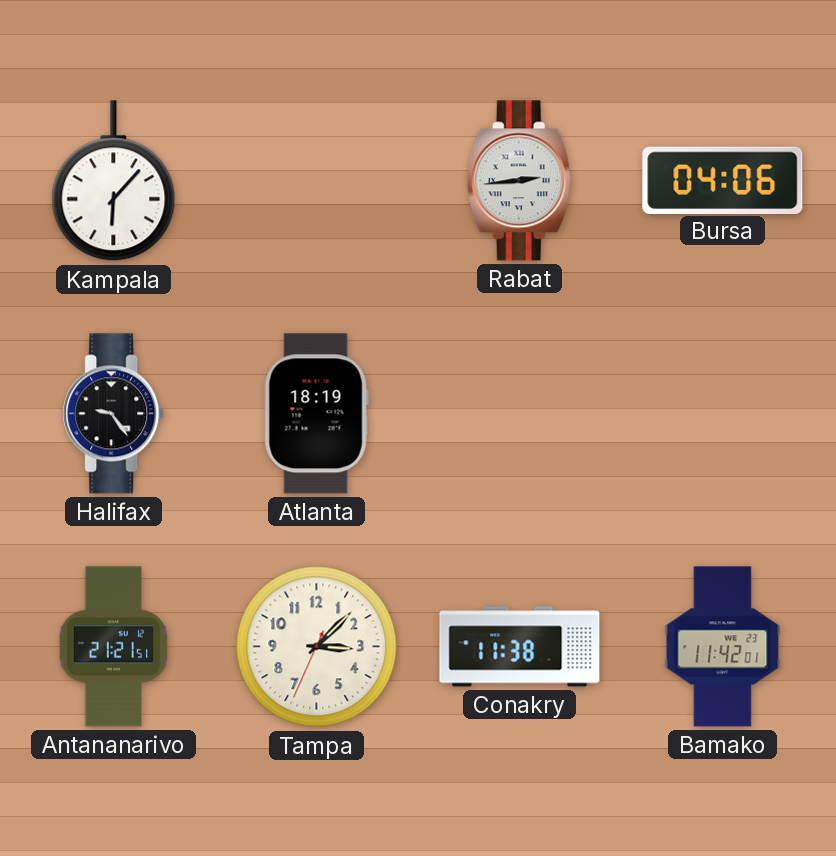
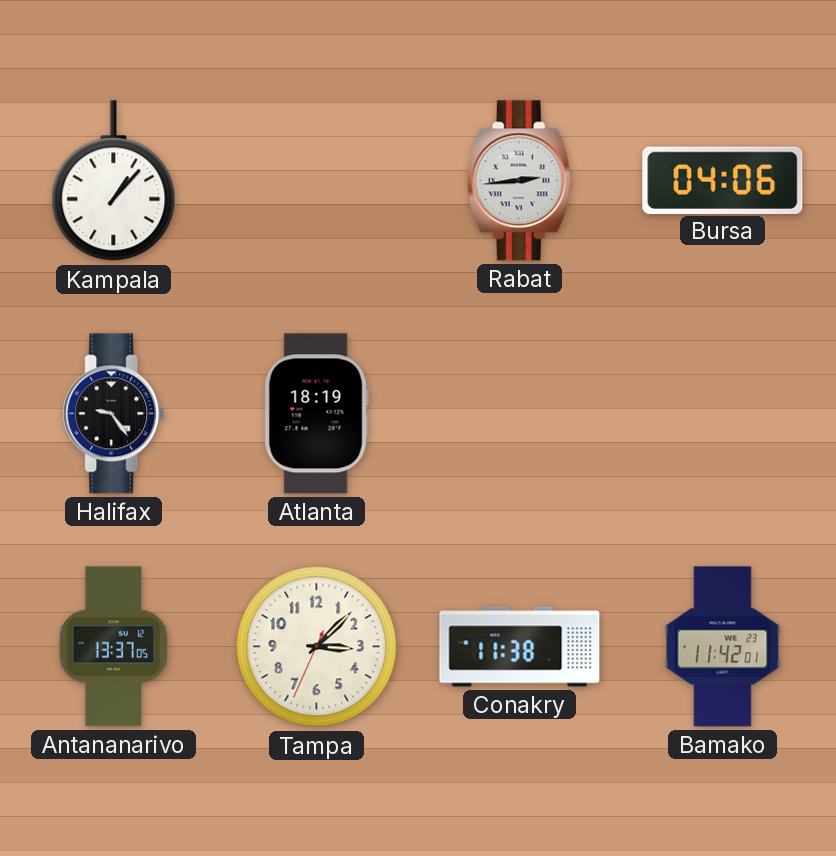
Kampala: 6:07 -> 1:07 (114, 181)
Antananarivo: 21:21 -> 13:37 (114, 647)
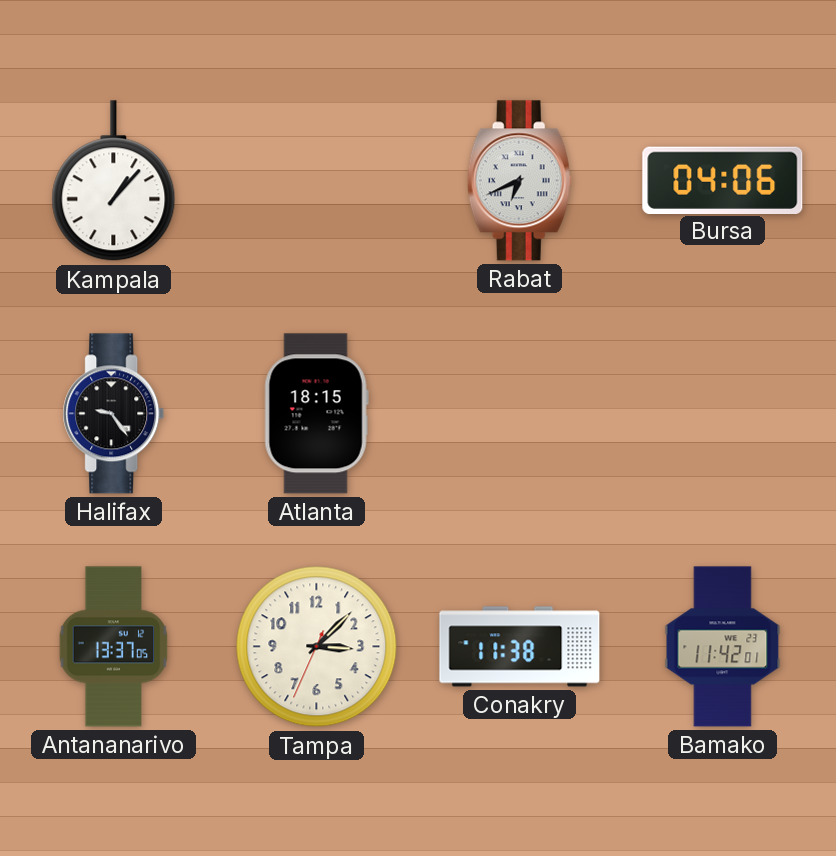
Rabat: 2:44 -> 6:41 (519, 181)
Atlanta: 18:19 -> 18:15 (316, 414)
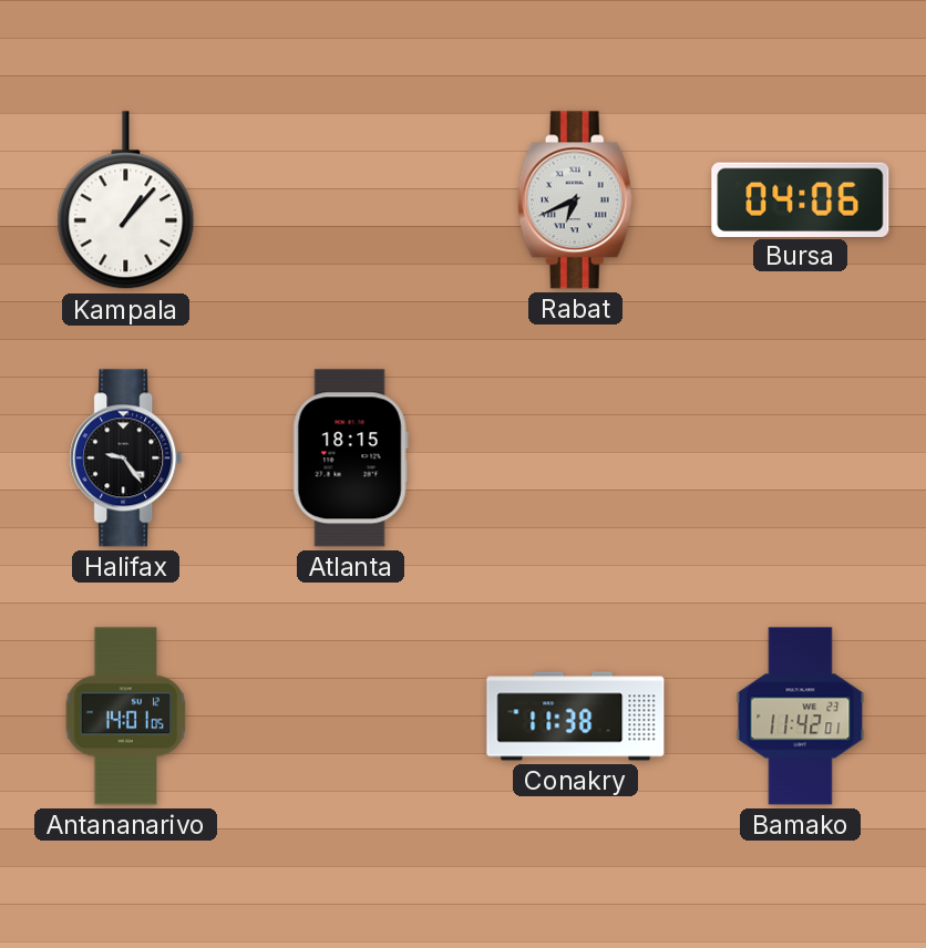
Antananarivo: 13:37 -> 14:01 (126, 717)
Tampa: 3:07 -> none (317, 647)
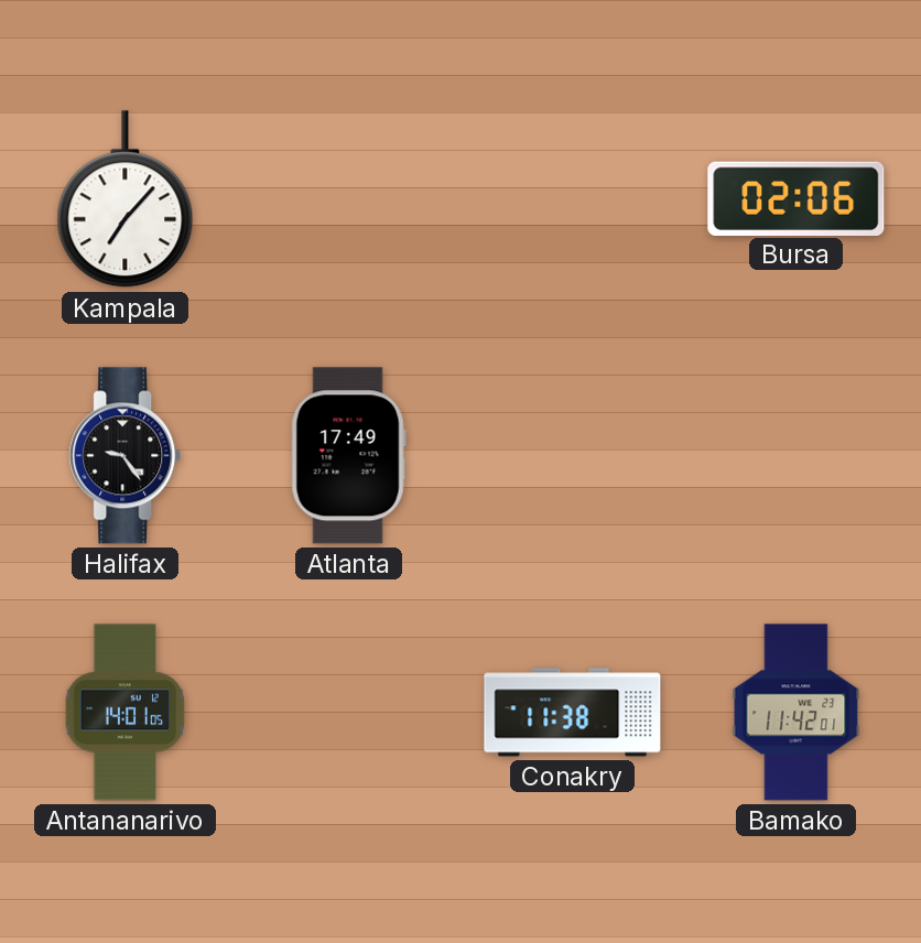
Kampala: 1:07 -> 7:07 (126, 199)
Rabat: 6:41 -> none (575, 200)
Bursa: 04:06 -> 02:06 (797, 198)
Atlanta: 18:15 -> 17:49 (348, 456)
